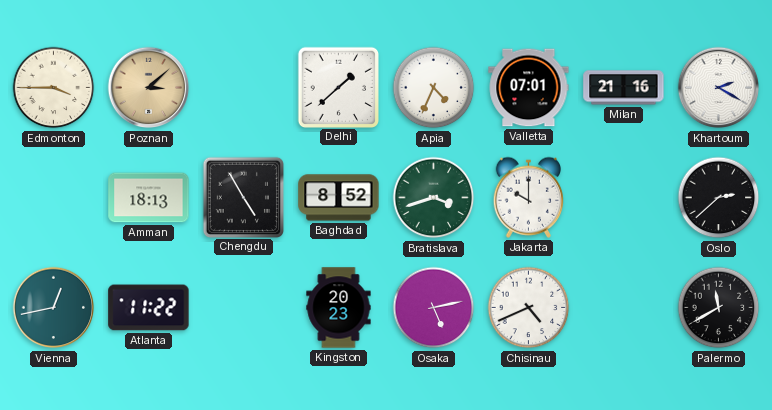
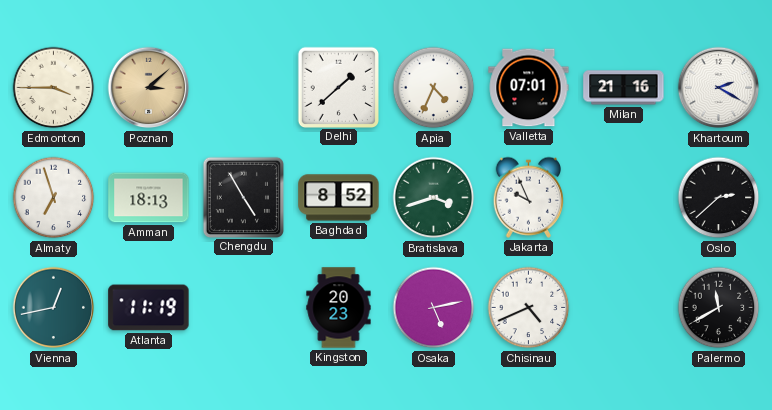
Almaty: none -> 6:57 (54, 198)
Jakarta: 10:00 -> 9:56 (529, 197)
Atlanta: 11:22 -> 11:19 (149, 308)
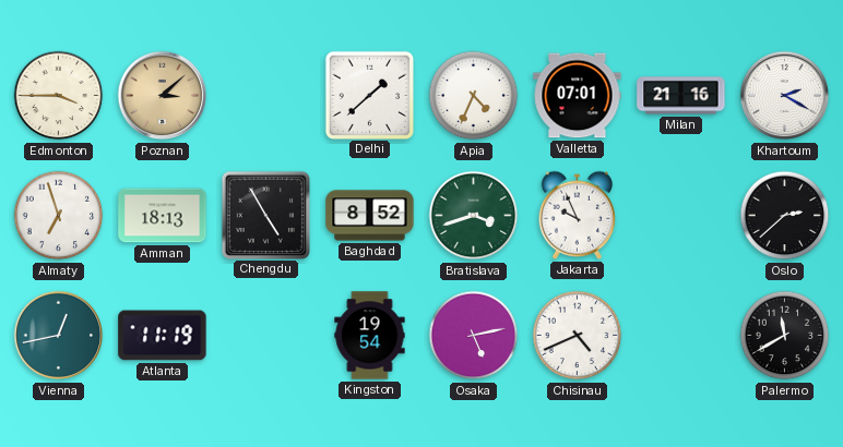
Kingston: 20:23 -> 19:54 (370, 336)
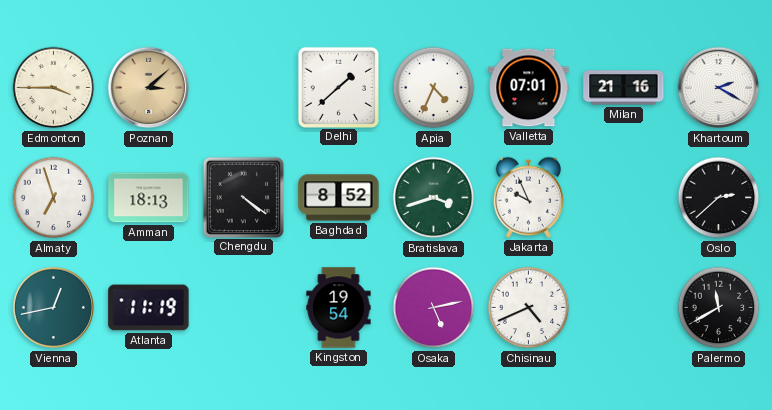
Chengdu: 4:55 -> 4:21 (243, 197)
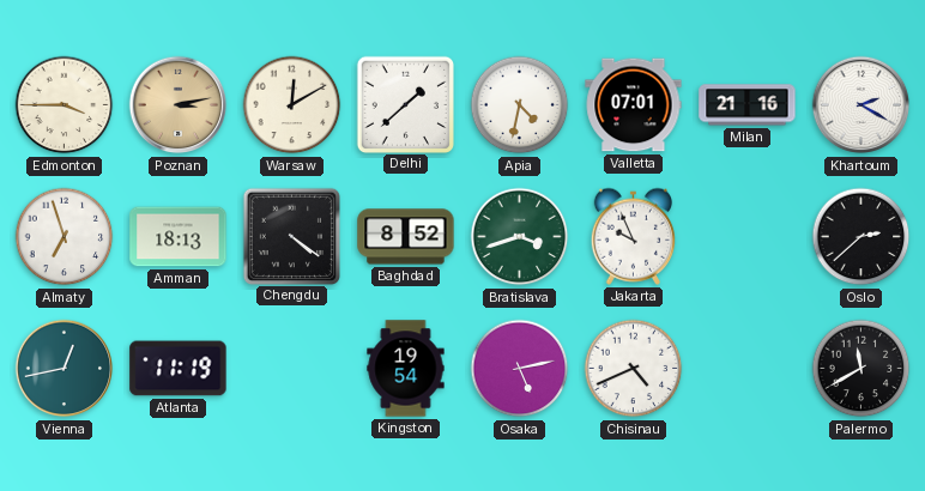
Poznan: 3:08 -> 3:13 (179, 105)
Warsaw: none -> 12:10 (292, 105)
Apia: 4:34 -> 4:32 (520, 105)
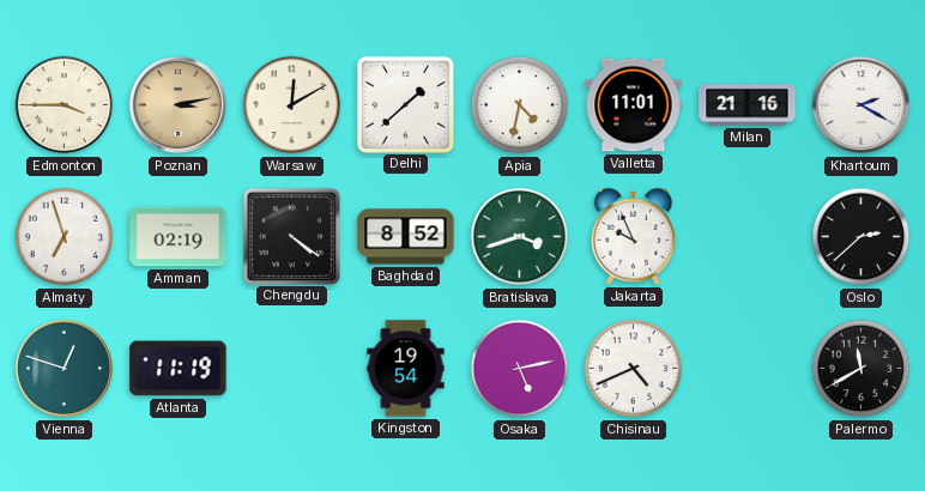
Valletta: 07:01 -> 11:01 (634, 105)
Amman: 18:13 -> 02:19 (179, 237)
Vienna: 12:43 -> 12:48 (65, 369)
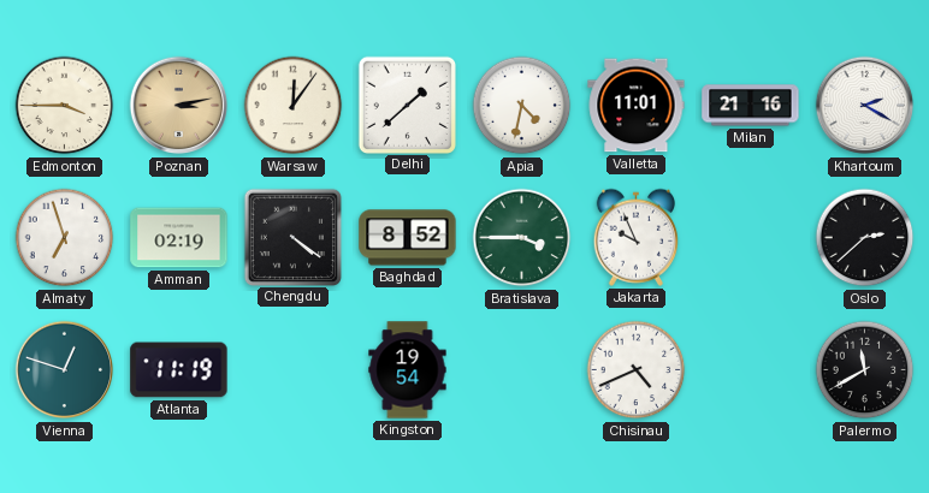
Warsaw: 12:10 -> 12:06 (294, 106)
Bratislava: 3:42 -> 3:45 (522, 238)
Osaka: 5:13 -> none (520, 369)
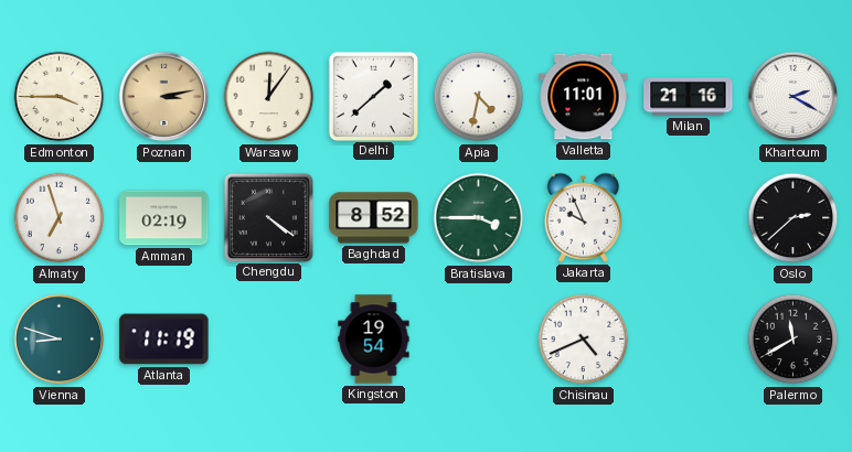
Vienna: 12:48 -> 8:48 (60, 340)
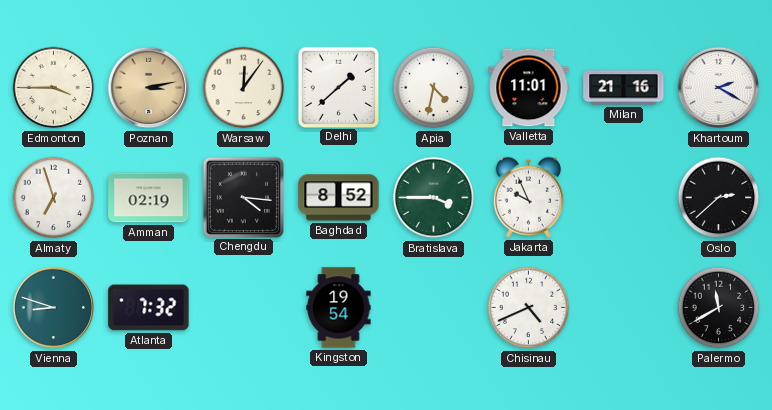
Chengdu: 4:21 -> 4:16 (243, 197)
Atlanta: 11:19 -> 7:32 (149, 308)
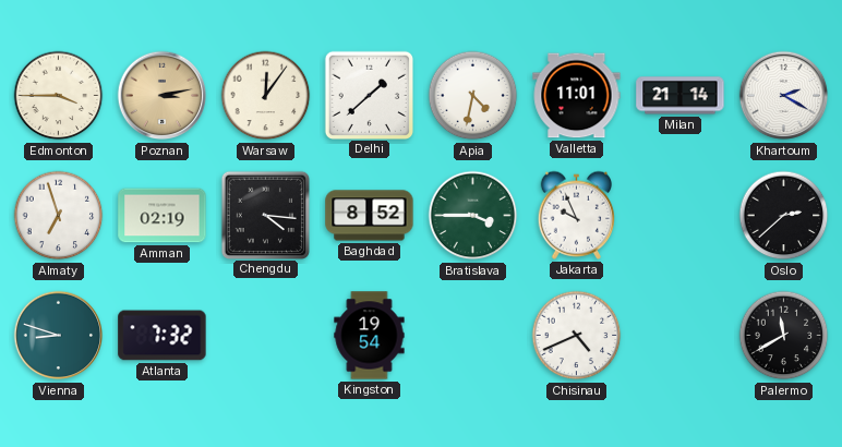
Milan: 21:16 -> 21:14 (681, 96)
